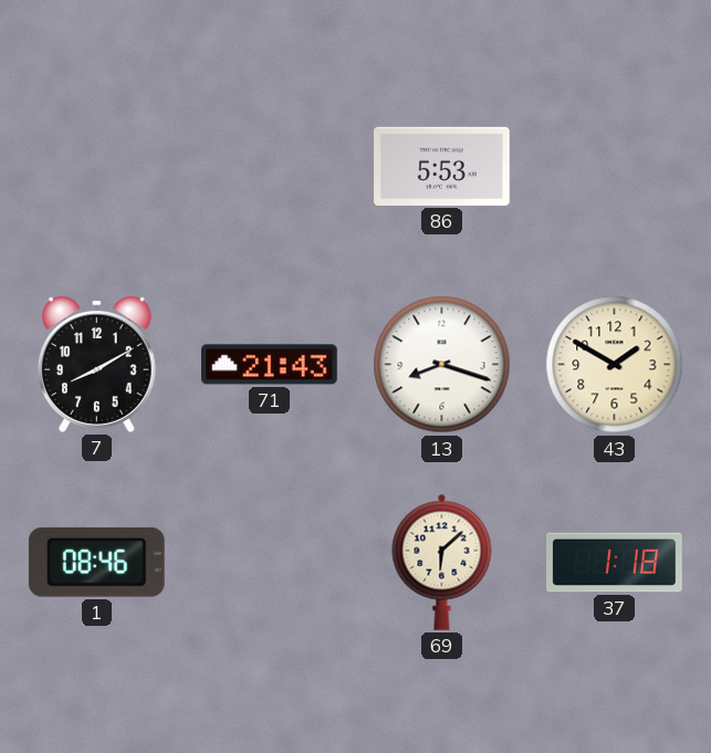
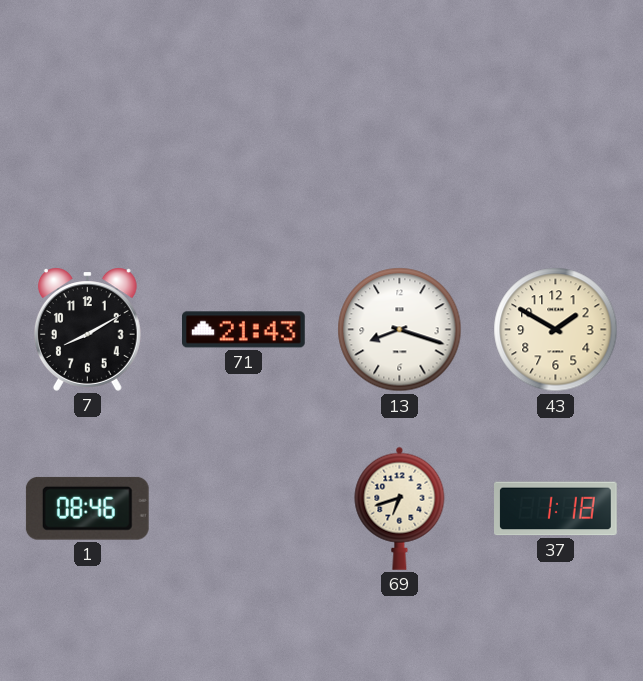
86: 5:53 -> none (442, 166)
69: 6:08 -> 6:42 (400, 508)
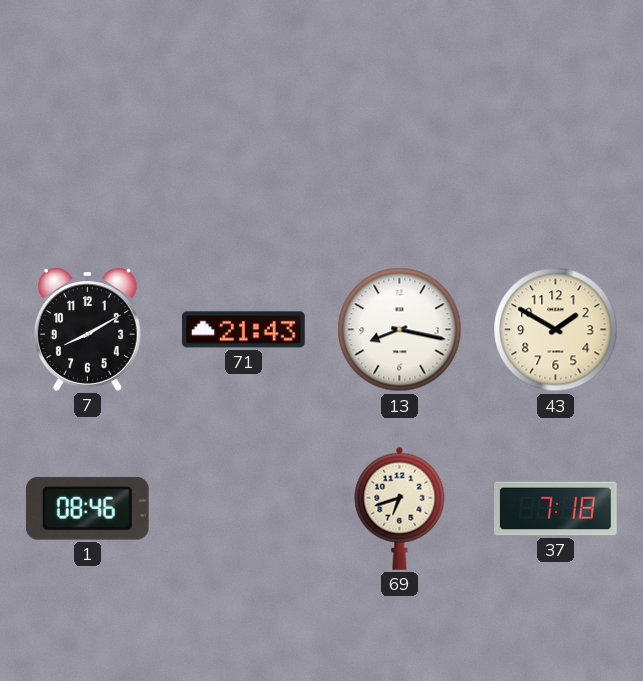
13: 8:18 -> 8:17 (400, 330)
37: 1:18 -> 7:18 (556, 509)
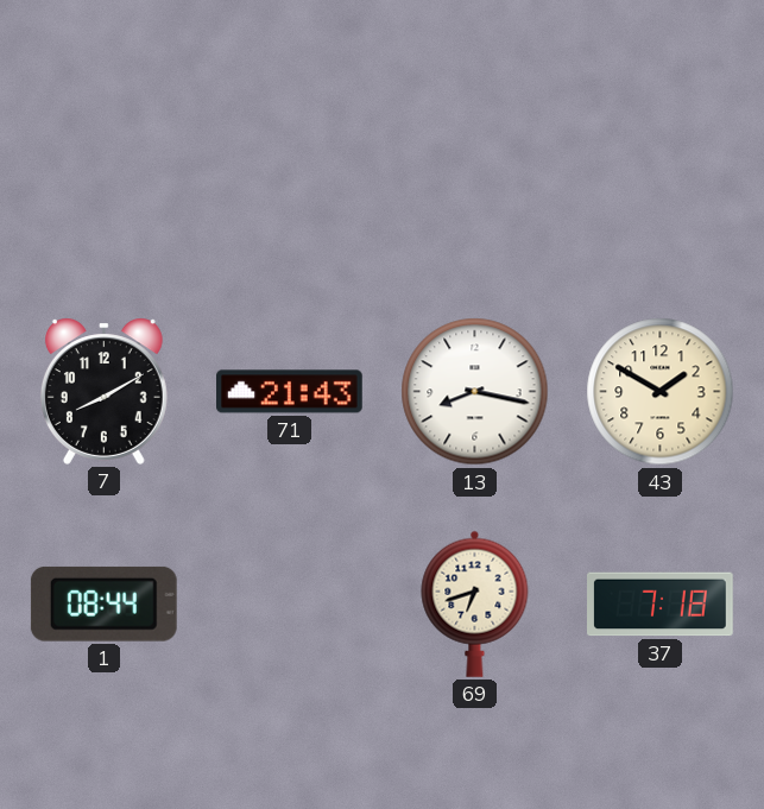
1: 08:46 -> 08:44 (103, 603)
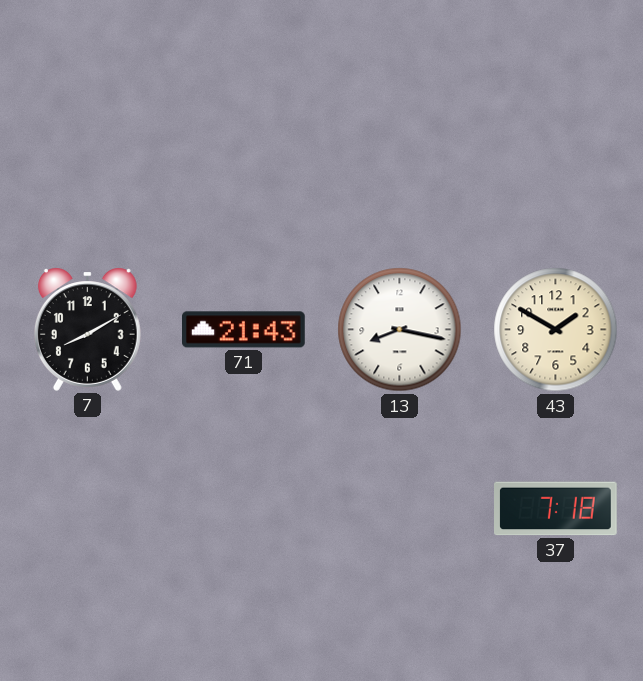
1: 08:44 -> none (103, 603)
69: 6:42 -> none (475, 603)
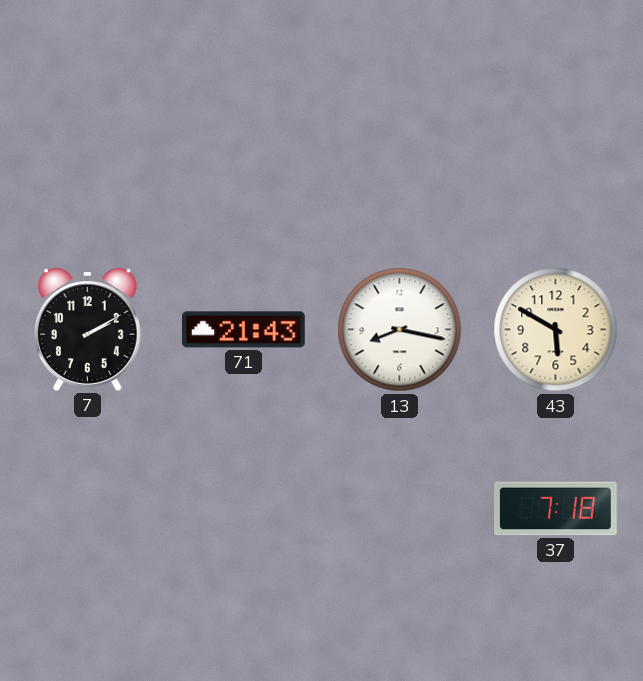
7: 8:10 -> 2:10 (87, 329)
43: 1:50 -> 5:50 (556, 330)
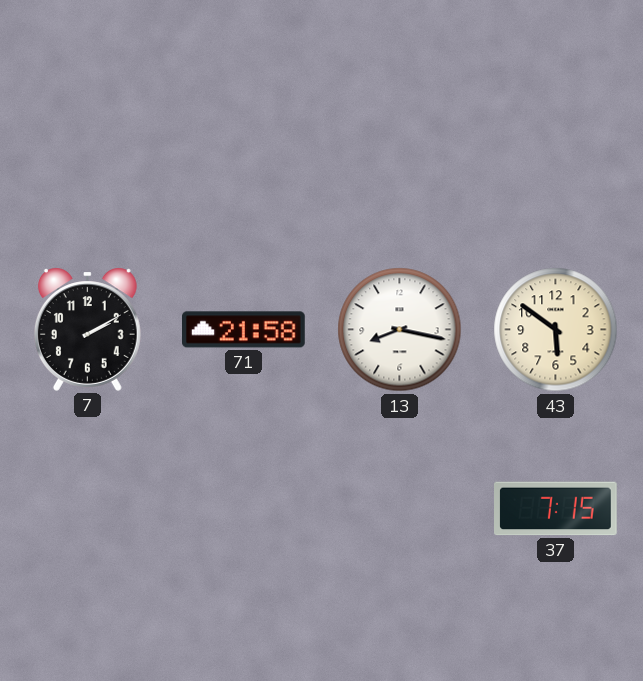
71: 21:43 -> 21:58 (244, 330)
43: 5:50 -> 5:51 (556, 330)
37: 7:18 -> 7:15 (556, 509)
